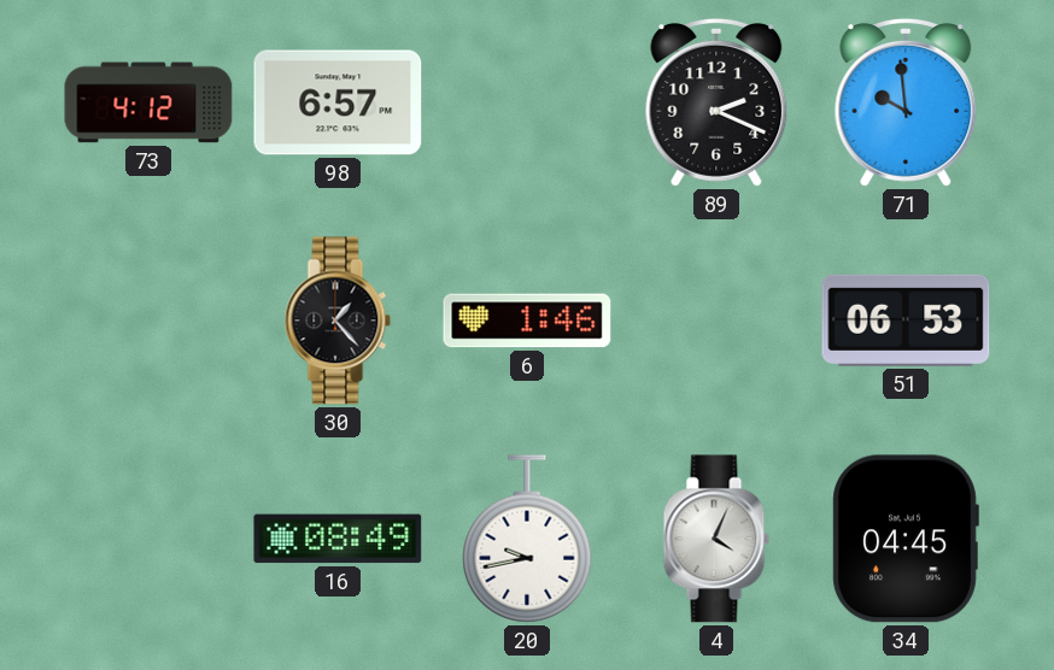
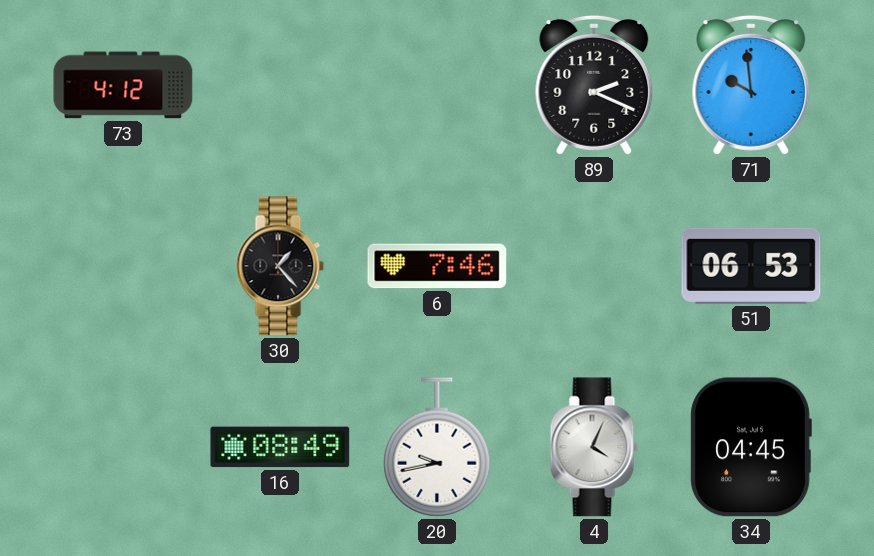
98: 6:57 -> none (338, 102)
6: 1:46 -> 7:46 (437, 266)
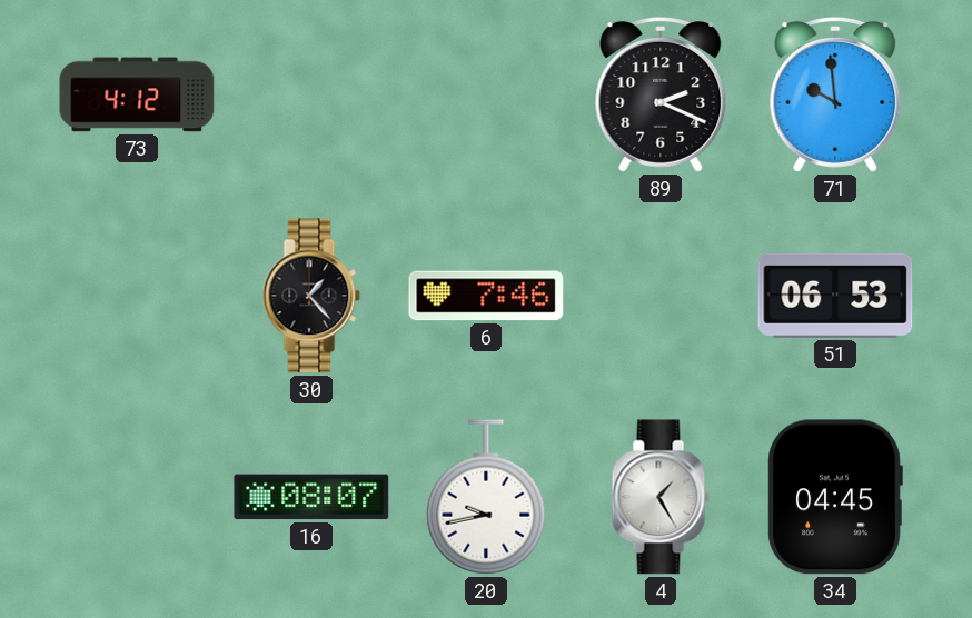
16: 08:49 -> 08:07 (311, 497)
4: 4:04 -> 1:25 (661, 497)
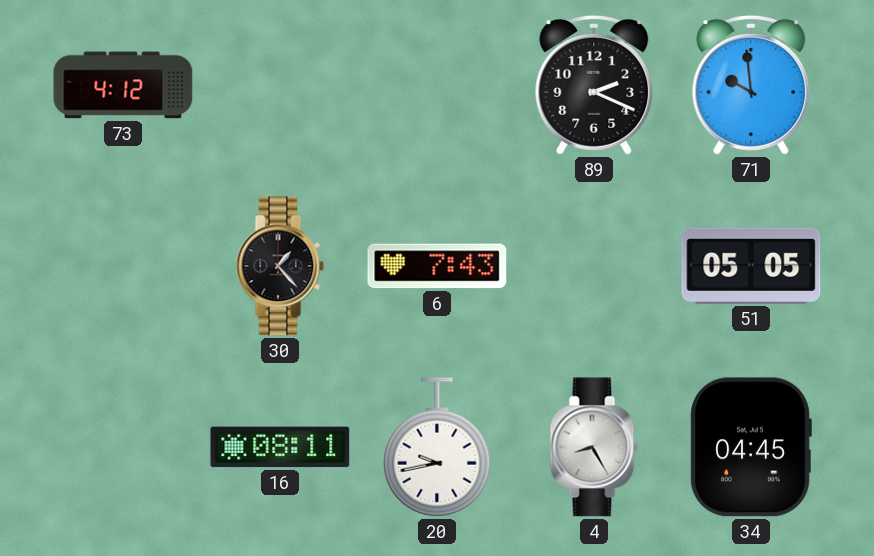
6: 7:46 -> 7:43 (437, 266)
51: 06:53 -> 05:05 (751, 266)
16: 08:07 -> 08:11 (280, 447)
4: 1:25 -> 8:25 (594, 447)
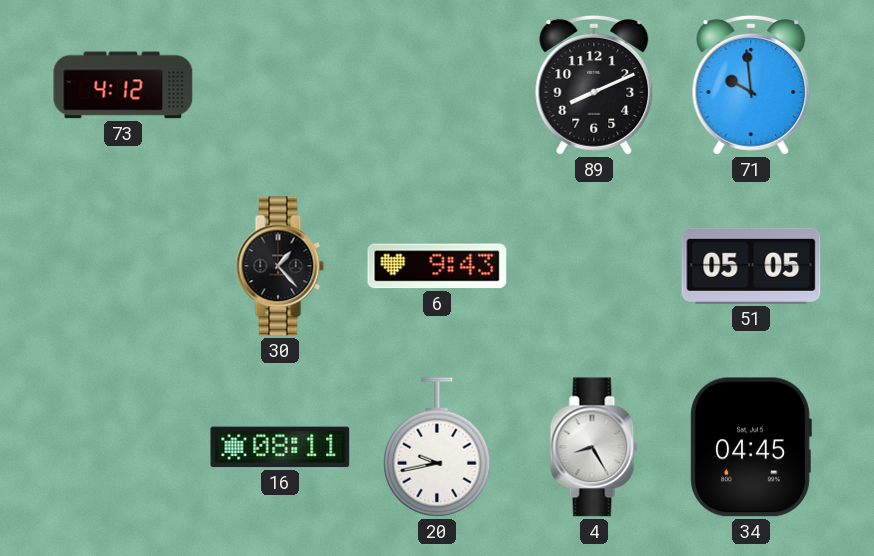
89: 2:19 -> 8:11 (594, 85)
6: 7:43 -> 9:43 (437, 266)
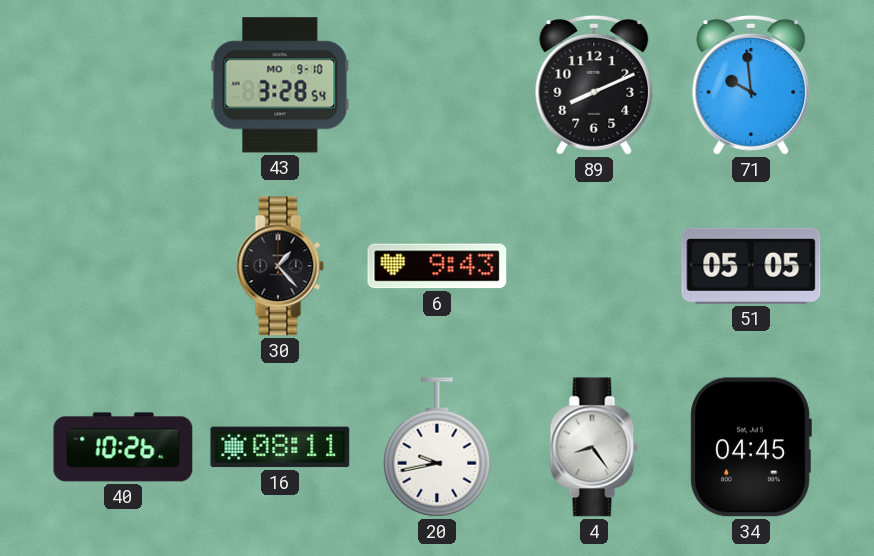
73: 4:12 -> none (123, 85)
43: none -> 3:28 (280, 85)
40: none -> 10:26 (123, 447)
4: 8:25 -> 8:24 (594, 447)
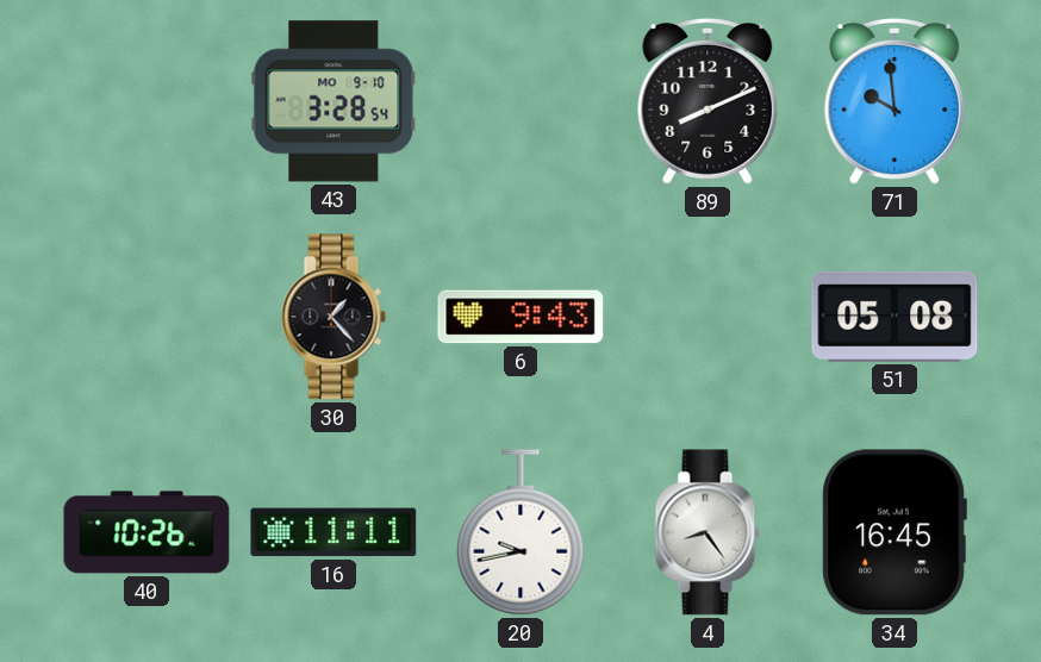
51: 05:05 -> 05:08 (894, 317)
16: 08:11 -> 11:11 (334, 532)
34: 04:45 -> 16:45 (894, 532)
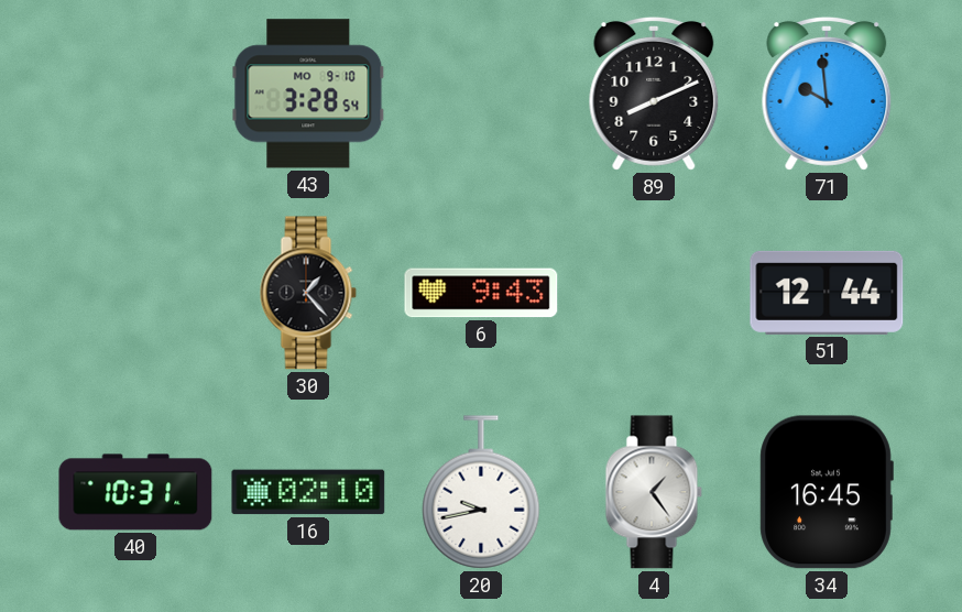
51: 05:08 -> 12:44 (827, 293)
40: 10:26 -> 10:31 (135, 492)
16: 11:11 -> 02:10 (308, 492)
4: 8:24 -> 1:24 (654, 492)
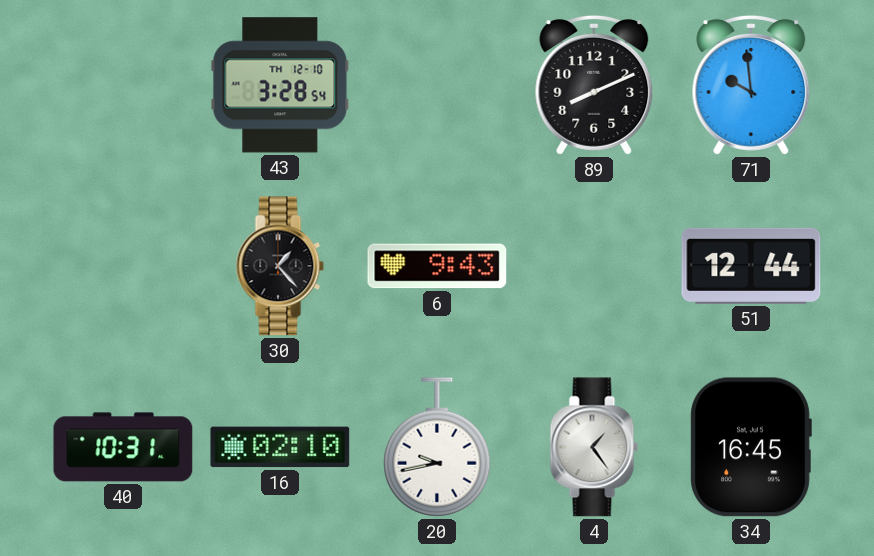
43 date: MO 9-10 -> TH 12-10 (280, 85)
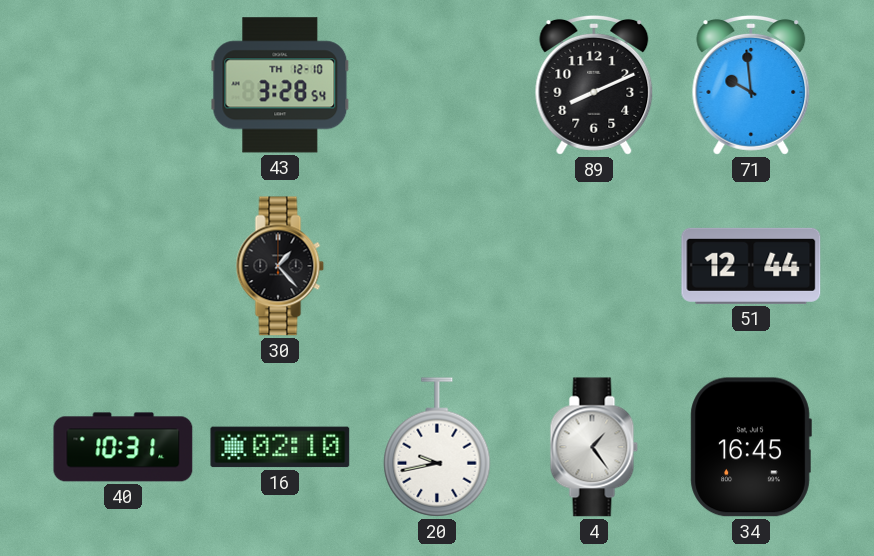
6: 9:43 -> none (437, 266)
